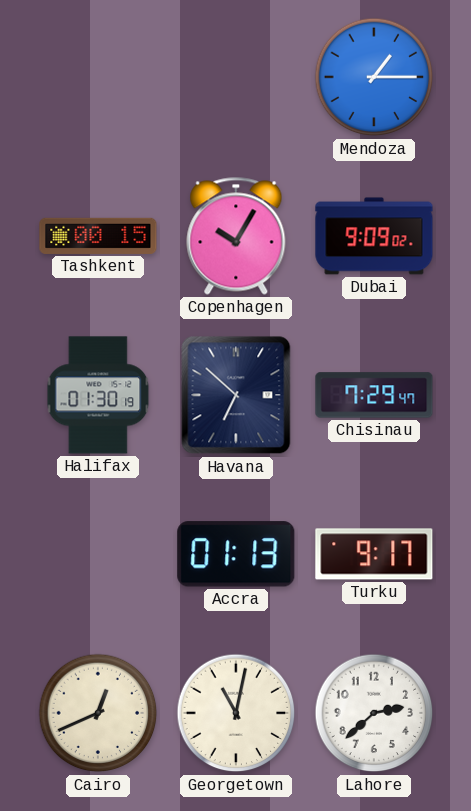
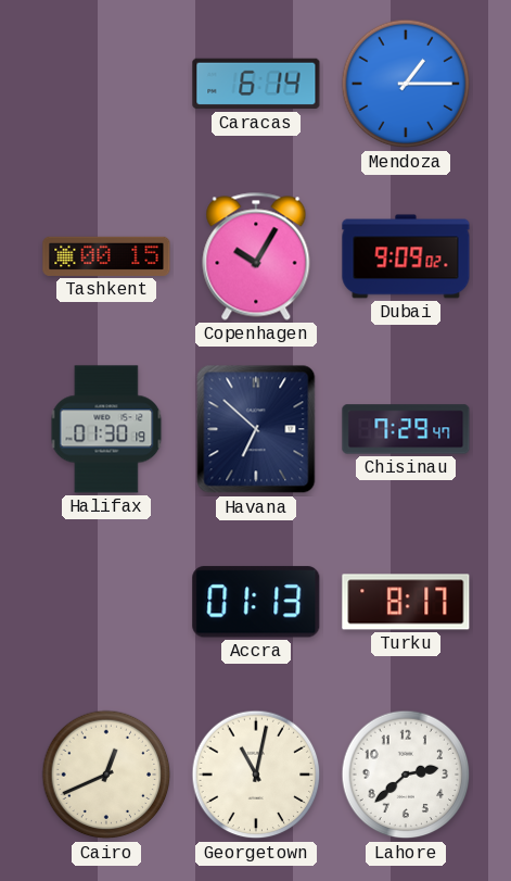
Caracas: none -> 6:14 (256, 84)
Turku: 9:17 -> 8:17 (406, 602)
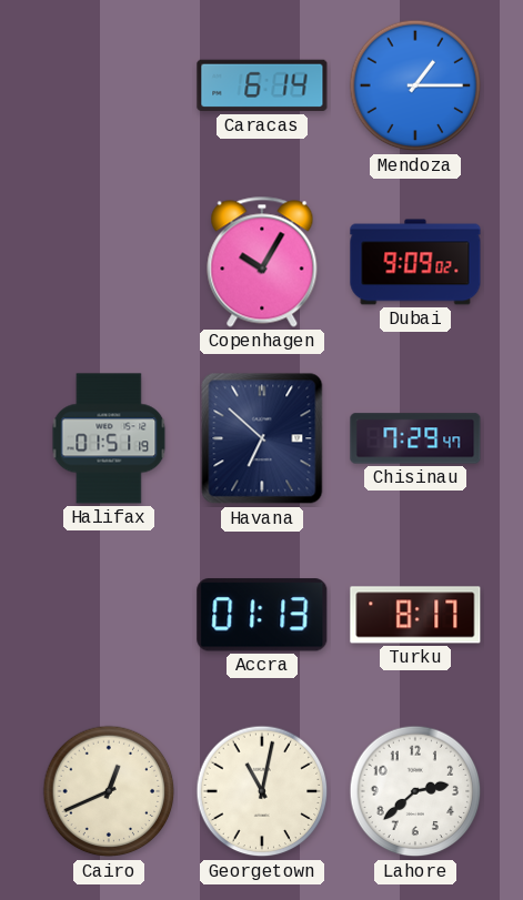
Tashkent: 00:15 -> none (106, 256)
Halifax: 01:30 -> 01:51 (109, 438)
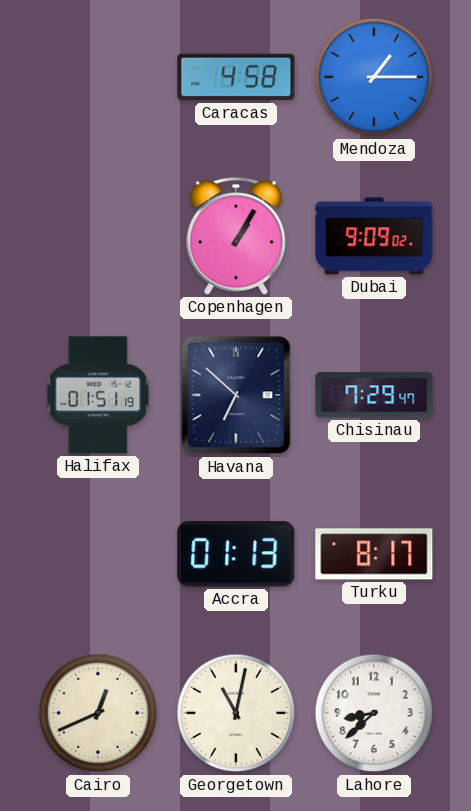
Caracas: 6:14 -> 4:58 (236, 77)
Copenhagen: 10:05 -> 1:05 (236, 236)
Lahore: 2:38 -> 8:38 (374, 713)
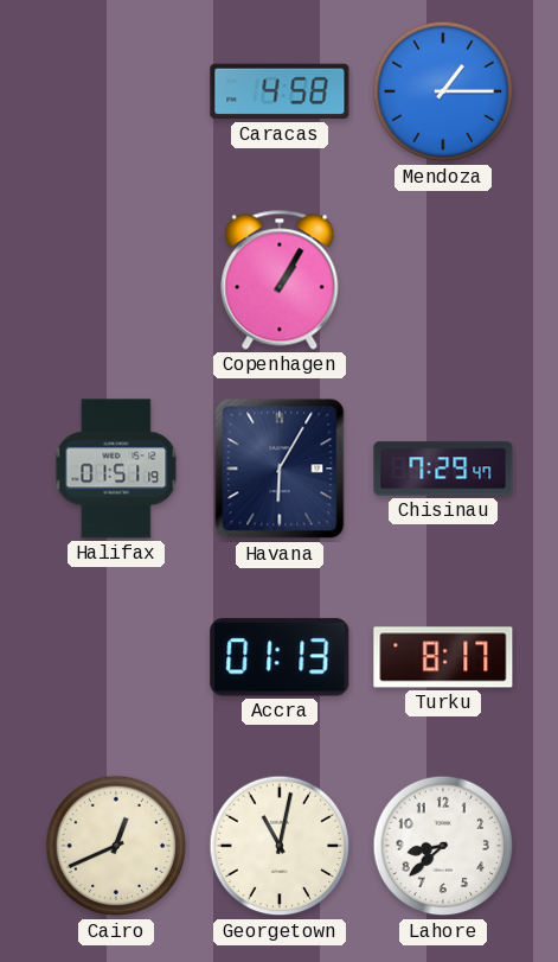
Dubai: 9:09 -> none (374, 236)
Havana: 6:52 -> 6:05 (280, 469)
